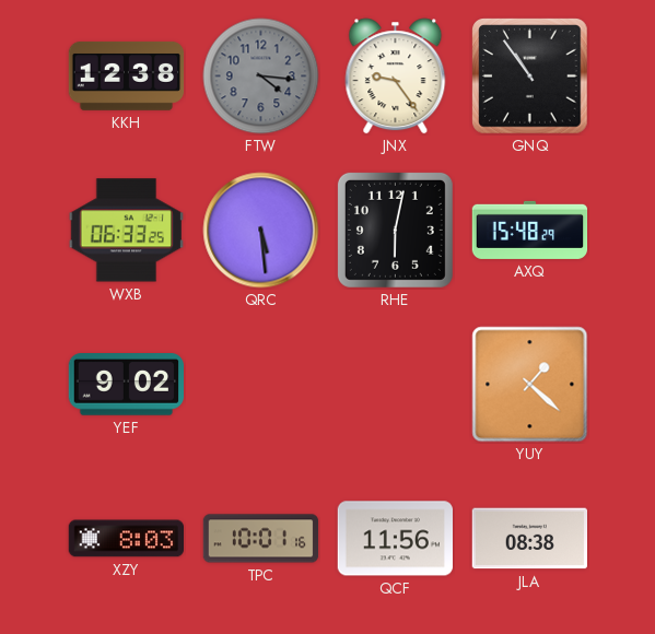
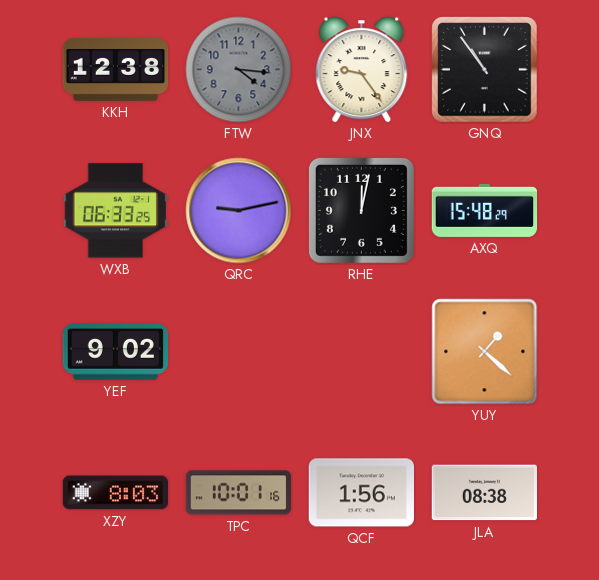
QRC: 5:29 -> 9:13 (239, 211)
RHE: 6:02 -> 12:02 (361, 210)
QCF: 11:56 -> 1:56 (361, 493)
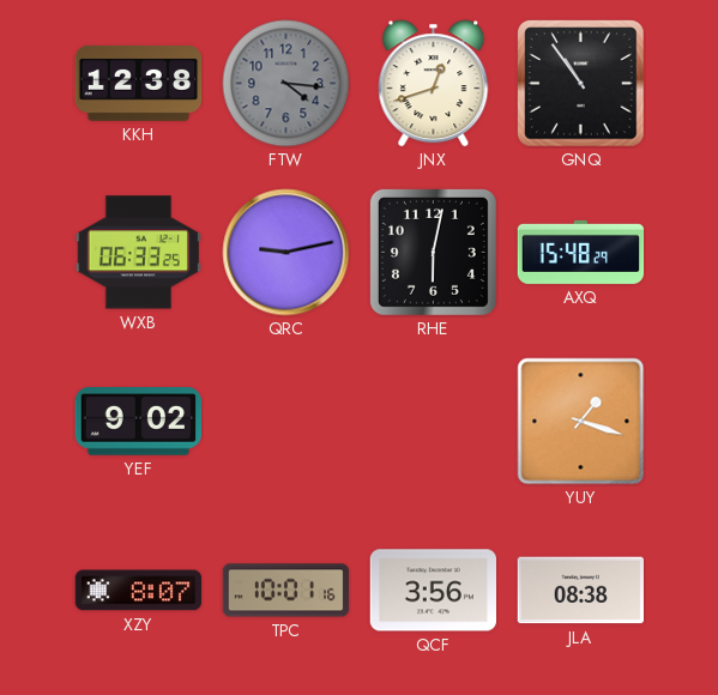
JNX: 9:24 -> 12:42 (434, 84)
RHE: 12:02 -> 6:02 (433, 252)
YUY: 1:22 -> 1:18 (581, 422)
XZY: 8:03 -> 8:07 (139, 591)
QCF: 1:56 -> 3:56 (433, 591)
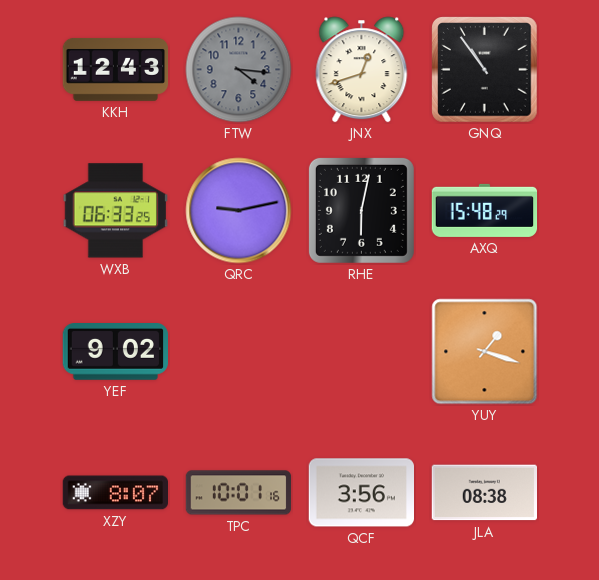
KKH: 12:38 -> 12:43 (116, 70)
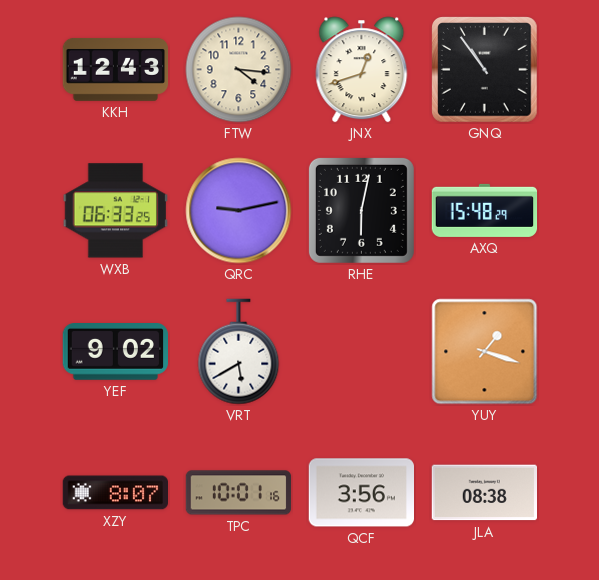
FTW dial: grey -> cream (239, 70)
VRT: none -> 5:40 (239, 352)
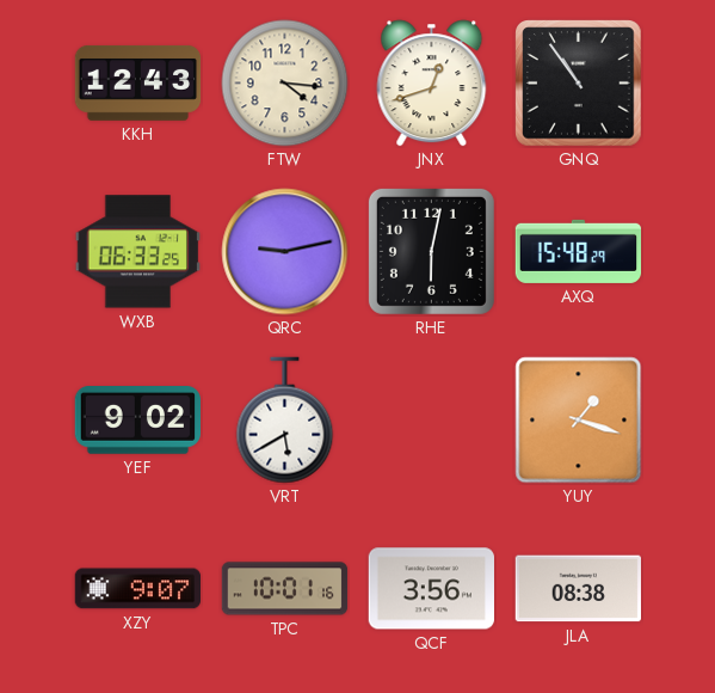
XZY: 8:07 -> 9:07 (138, 589)
